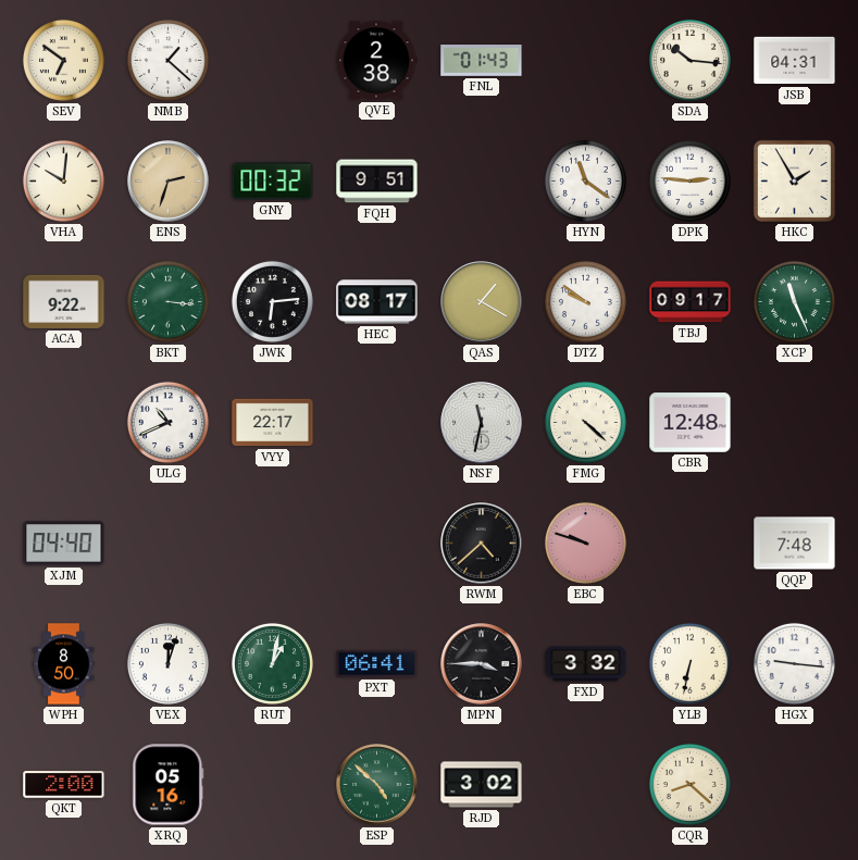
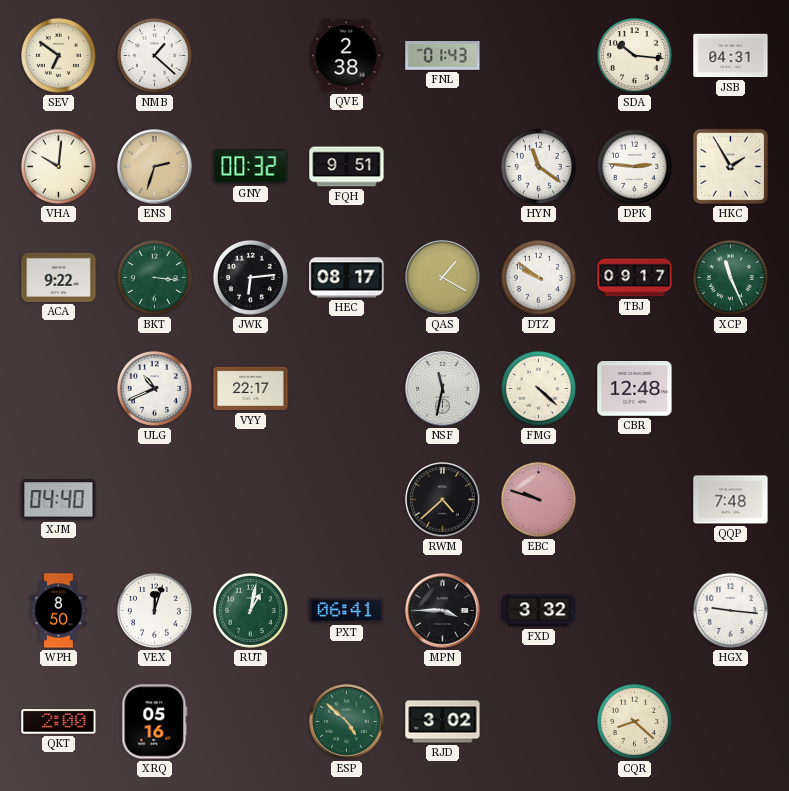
YLB: 6:32 -> none (689, 663)
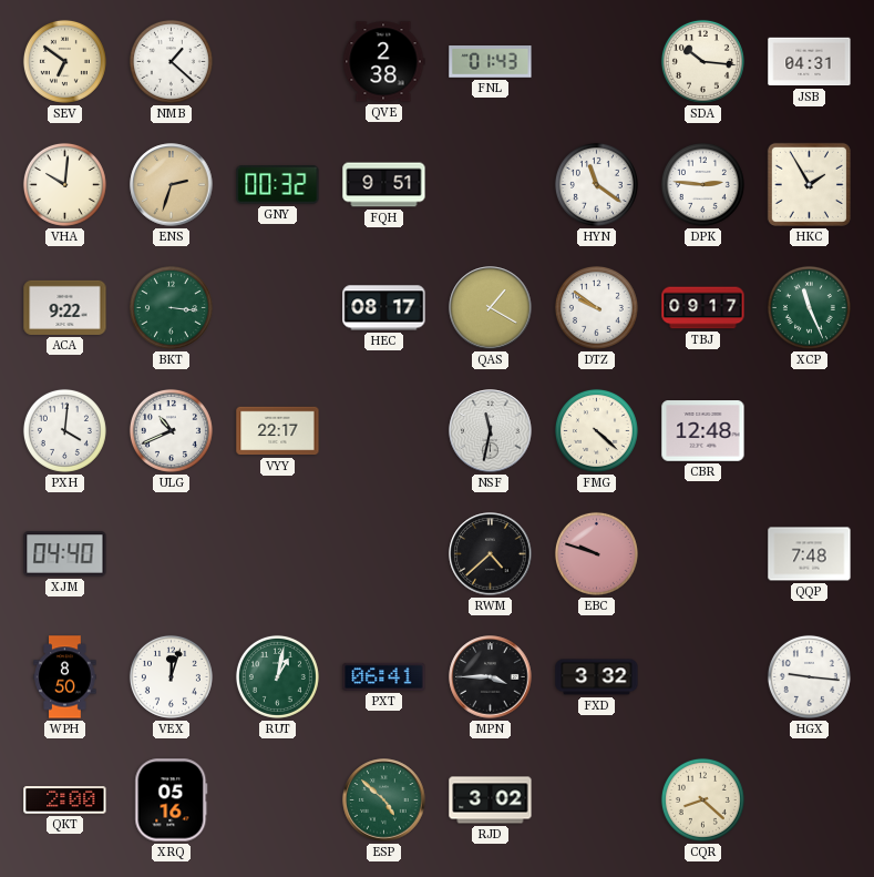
JWK: 6:14 -> none (250, 277)
PXH: none -> 4:01 (64, 430)
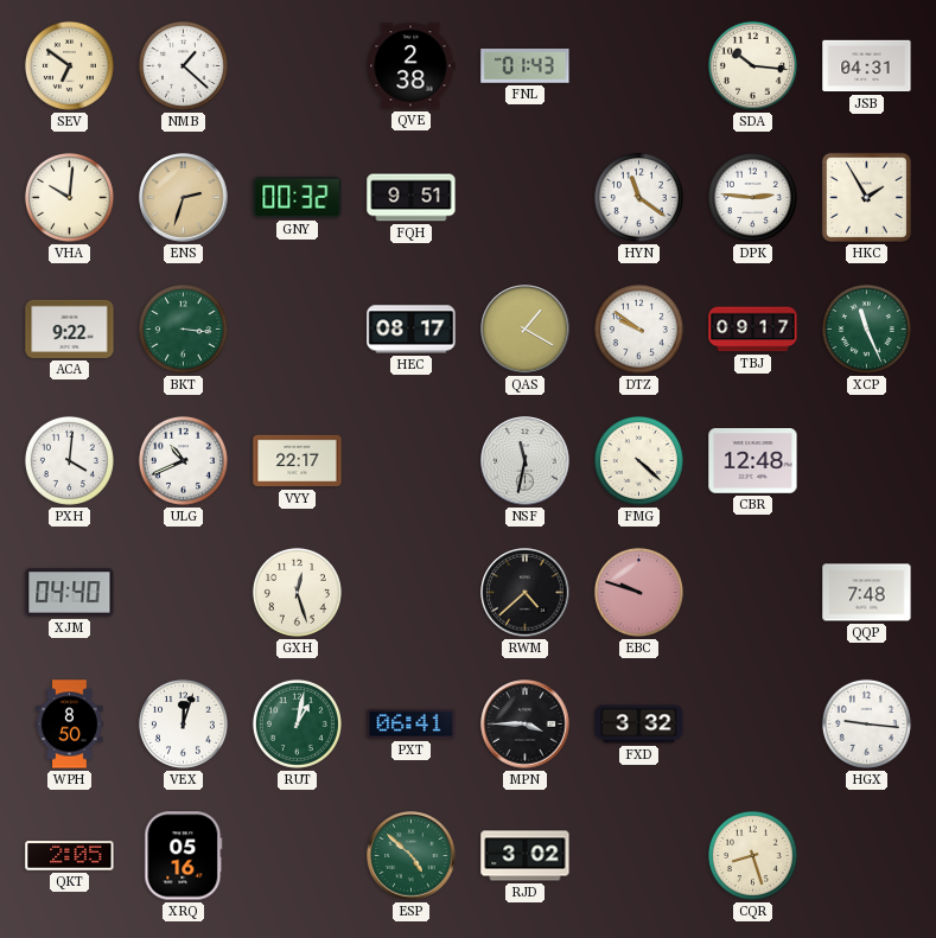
GXH: none -> 12:27 (297, 592)
QKT: 2:00 -> 2:05 (70, 856)
CQR: 8:22 -> 8:27 (752, 855)
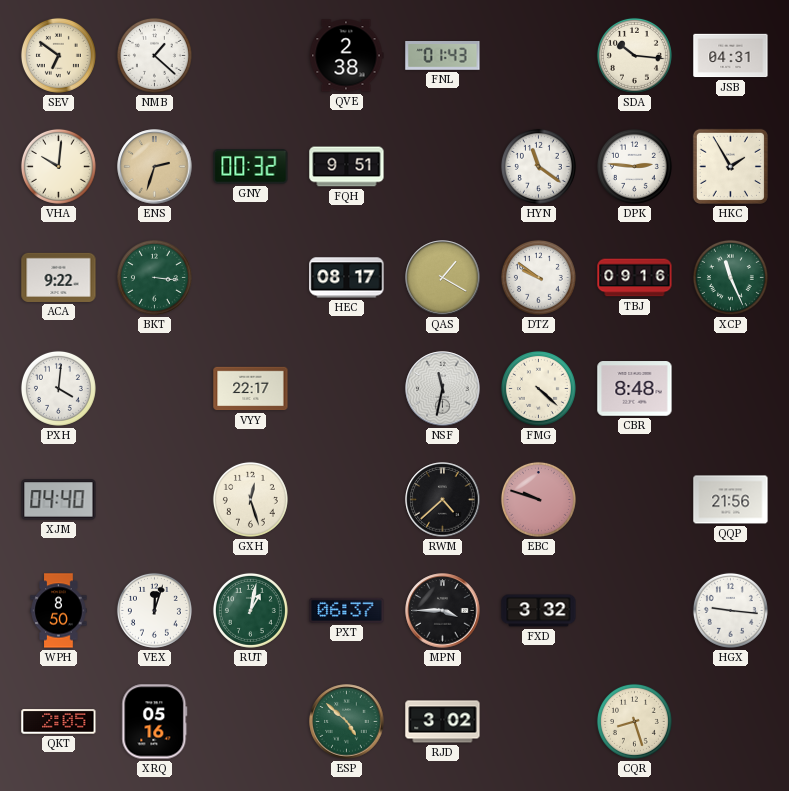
TBJ: 09:17 -> 09:16 (635, 278)
ULG: 10:41 -> none (183, 460)
CBR: 12:48 -> 8:48 (635, 389)
QQP: 7:48 -> 21:56 (731, 500)
PXT: 06:41 -> 06:37 (347, 610)
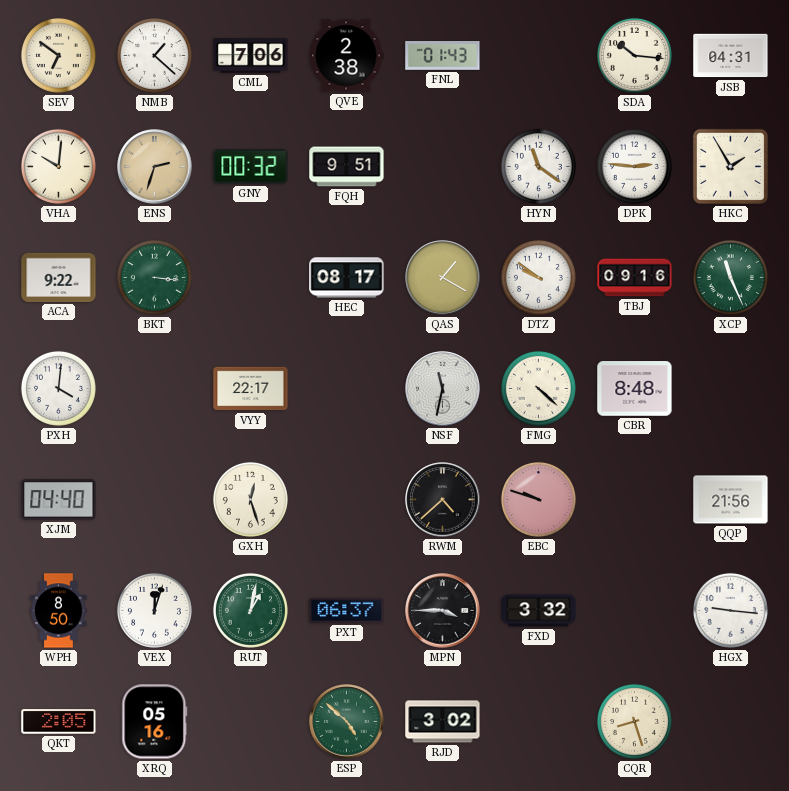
CML: none -> 7:06 (251, 56)
